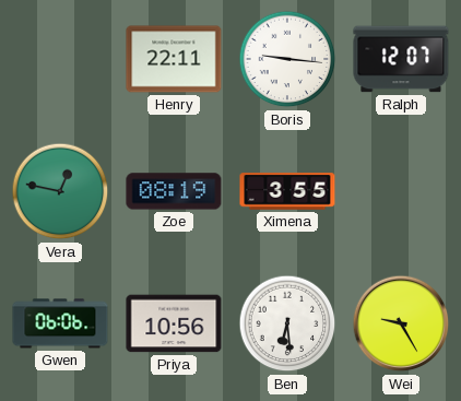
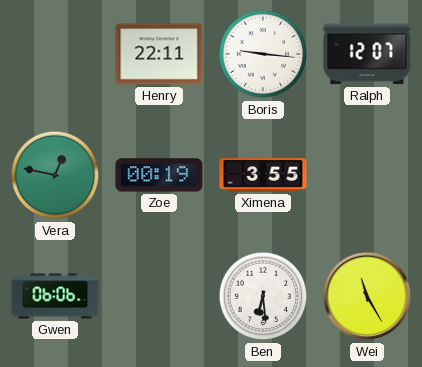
Zoe: 08:19 -> 00:19 (159, 175)
Priya: 10:56 -> none (174, 323)
Wei: 9:25 -> 11:25 (367, 296)
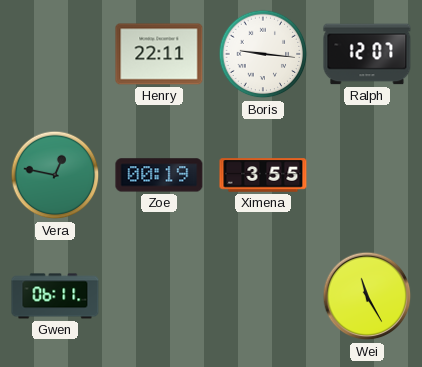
Gwen: 06:06 -> 06:11 (55, 296)
Ben: 6:29 -> none (263, 296)
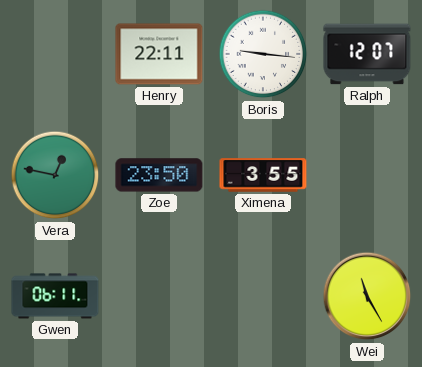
Zoe: 00:19 -> 23:50 (159, 175)
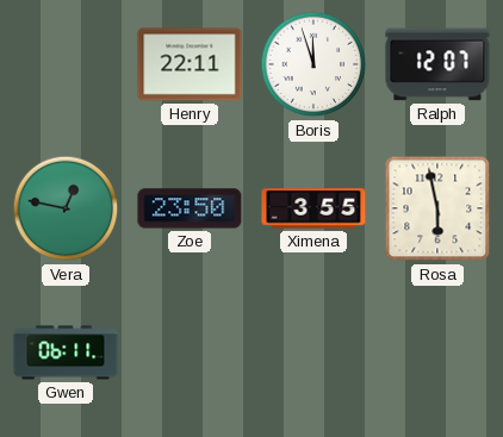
Boris: 9:16 -> 11:57 (313, 64)
Rosa: none -> 5:58 (437, 208)
Wei: 11:25 -> none (367, 296)
